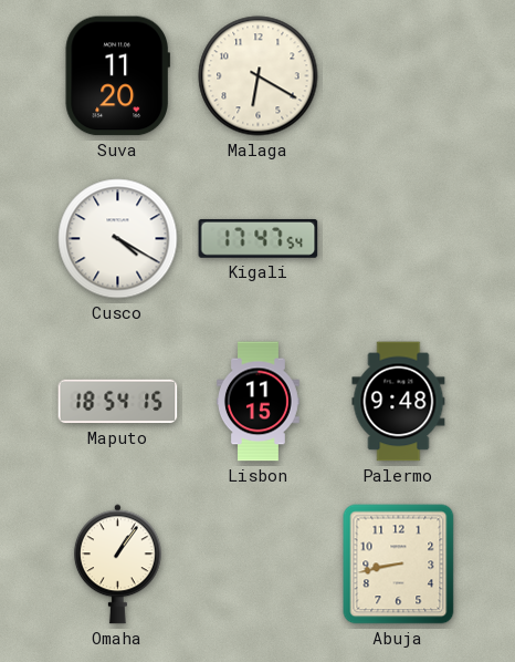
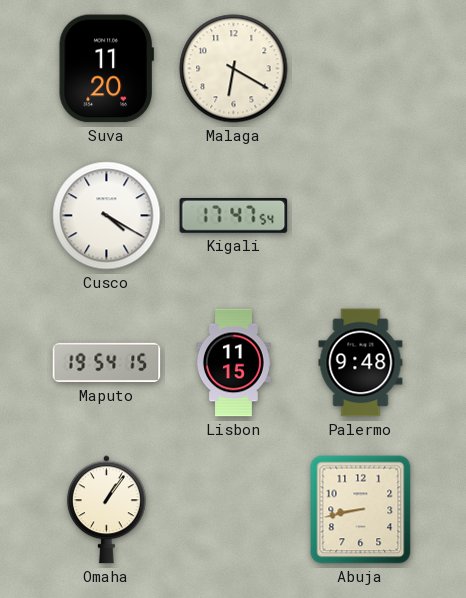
Maputo: 18:54 -> 19:54 (107, 363)
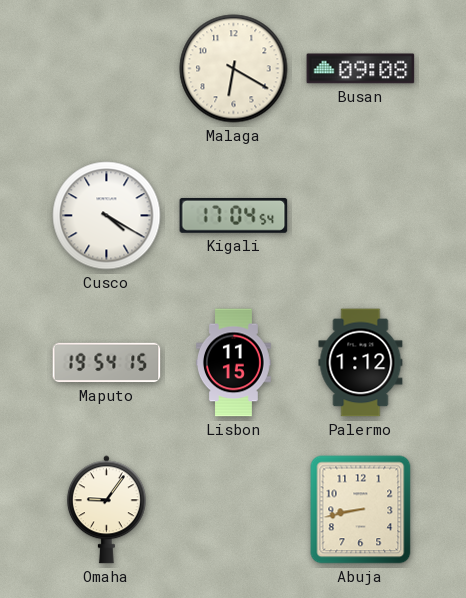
Suva: 11:20 -> none (106, 69)
Busan: none -> 09:08 (361, 69)
Kigali: 17:47 -> 17:04 (234, 215)
Palermo: 9:48 -> 1:12 (361, 363)
Omaha: 1:06 -> 9:06 (106, 510)
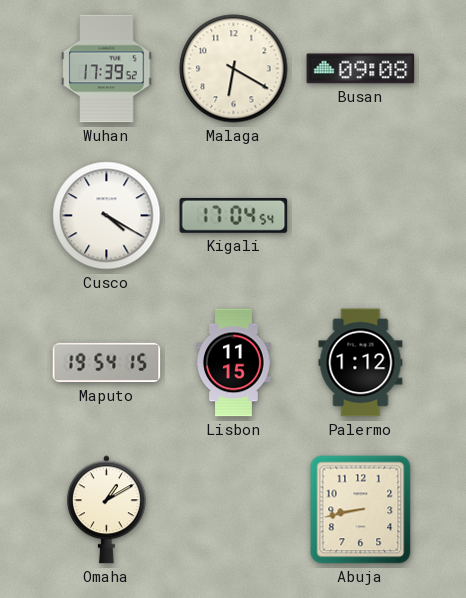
Wuhan: none -> 17:39 (107, 69)
Omaha: 9:06 -> 1:10 (106, 510)
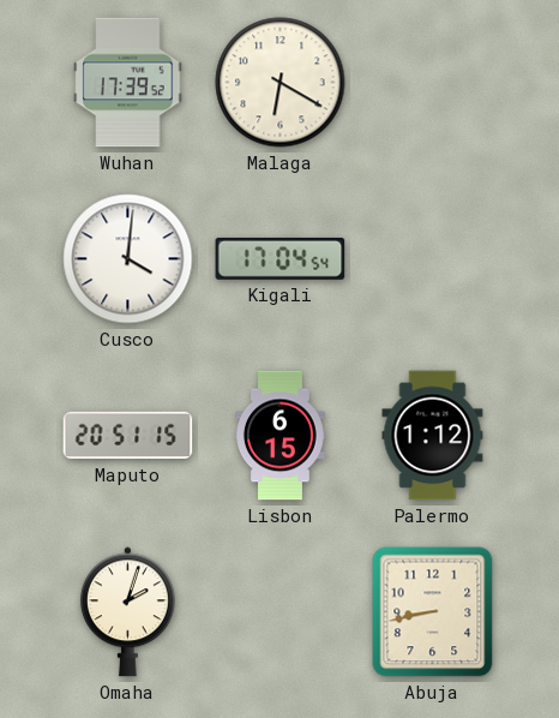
Busan: 09:08 -> none (361, 69)
Cusco: 4:20 -> 4:01 (128, 259)
Maputo: 19:54 -> 20:51 (128, 436)
Lisbon: 11:15 -> 6:15 (281, 436)
Omaha: 1:10 -> 2:03 (127, 612)
